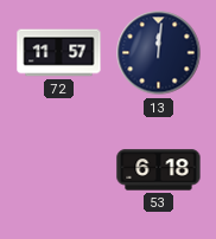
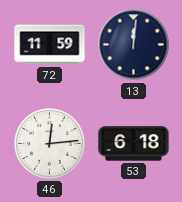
72: 11:57 -> 11:59 (50, 45)
46: none -> 12:14 (50, 144)
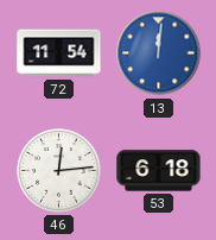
72: 11:59 -> 11:54 (59, 53)
13 dial: navy -> blue (159, 53)
